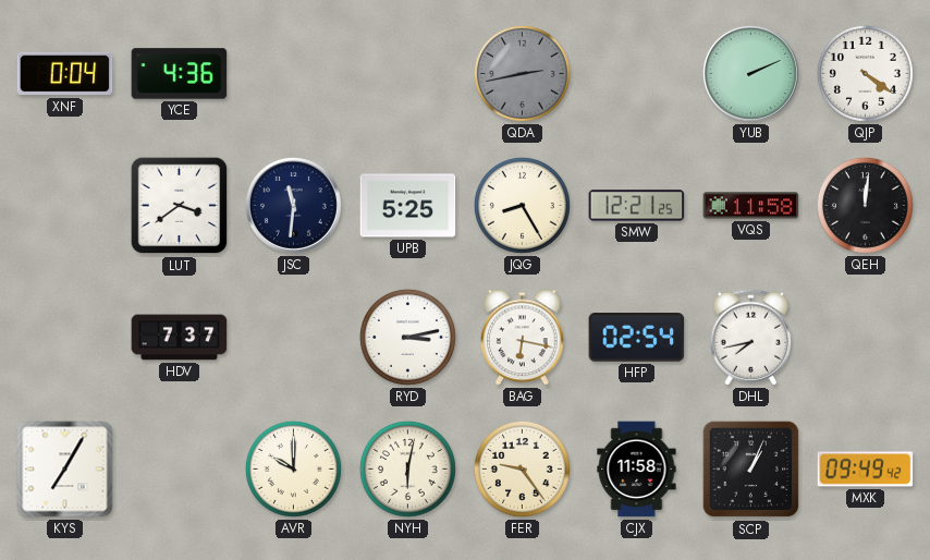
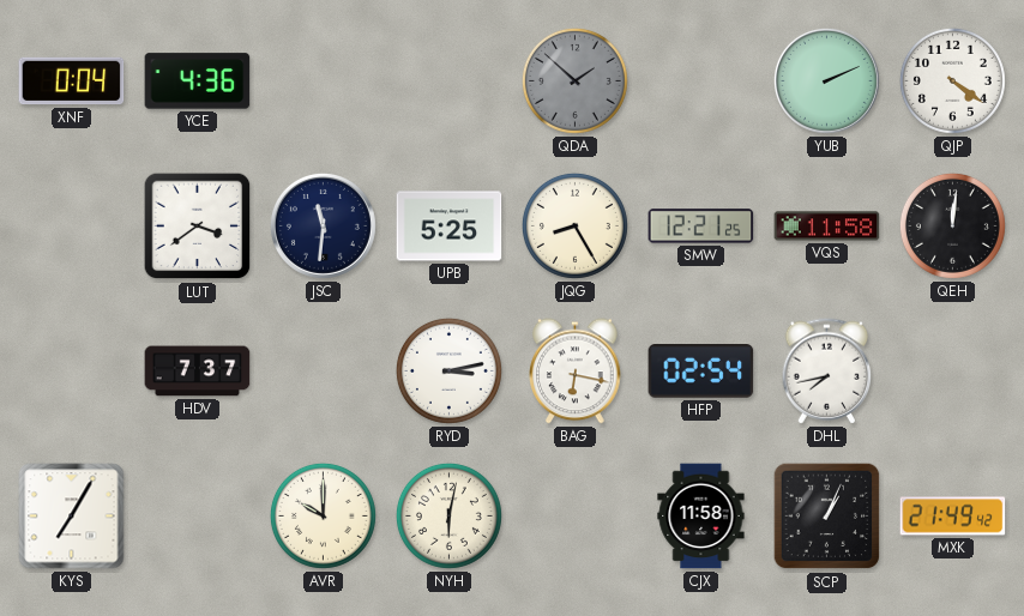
QDA: 2:43 -> 1:52 (574, 80)
FER: 9:24 -> none (522, 468)
MXK: 09:49 -> 21:49 (953, 517)
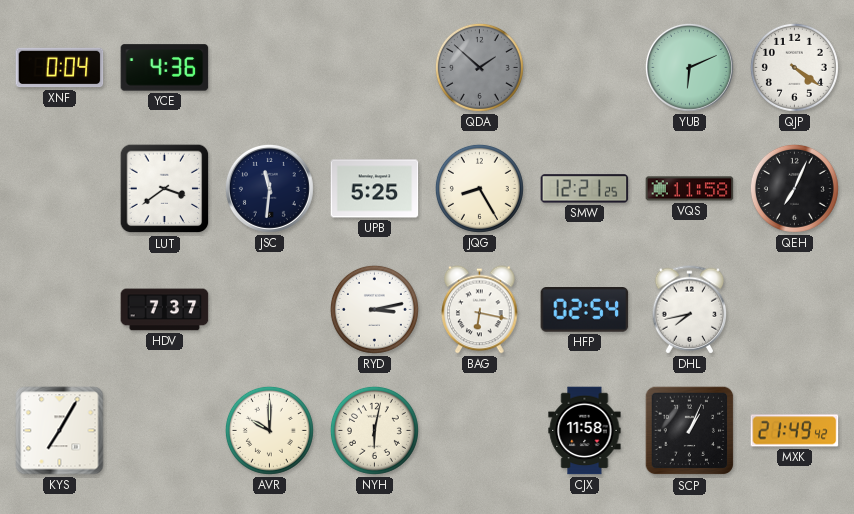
YUB: 2:11 -> 6:11 (689, 67)
QEH: 12:01 -> 7:04 (794, 188)
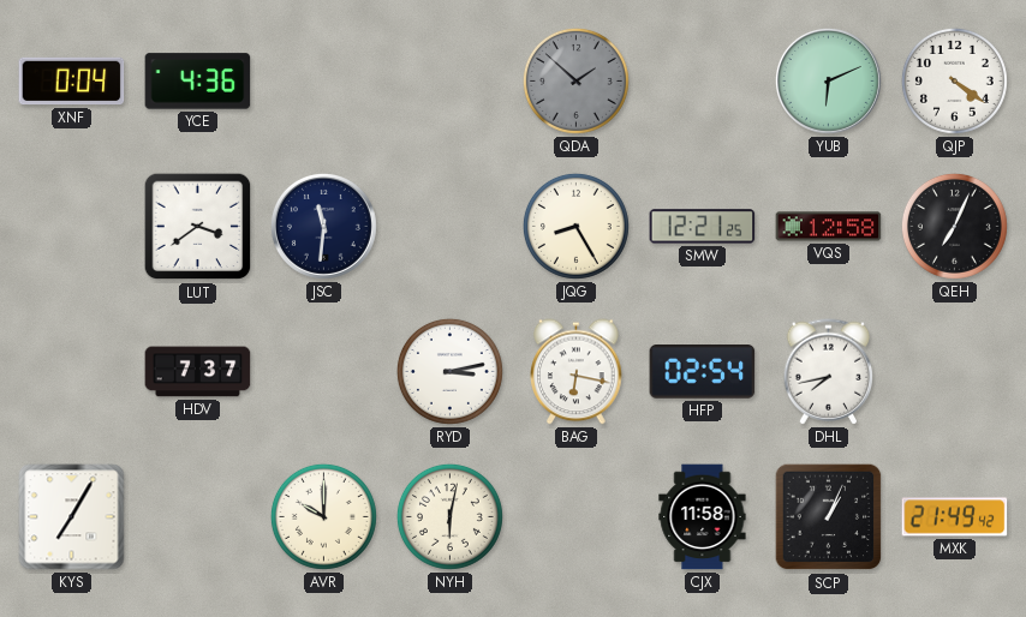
UPB: 5:25 -> none (375, 189)
VQS: 11:58 -> 12:58 (829, 227)
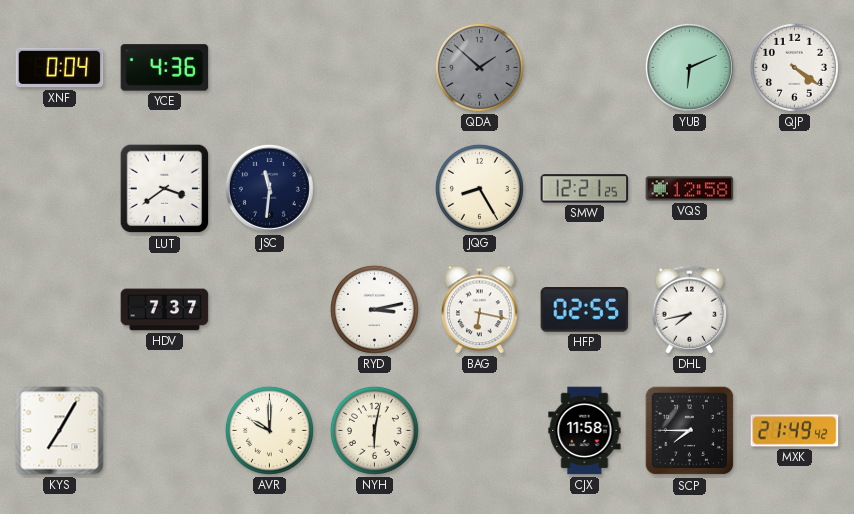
QEH: 7:04 -> none (954, 226)
HFP: 02:54 -> 02:55 (585, 310)
SCP: 1:04 -> 7:45 (690, 431)
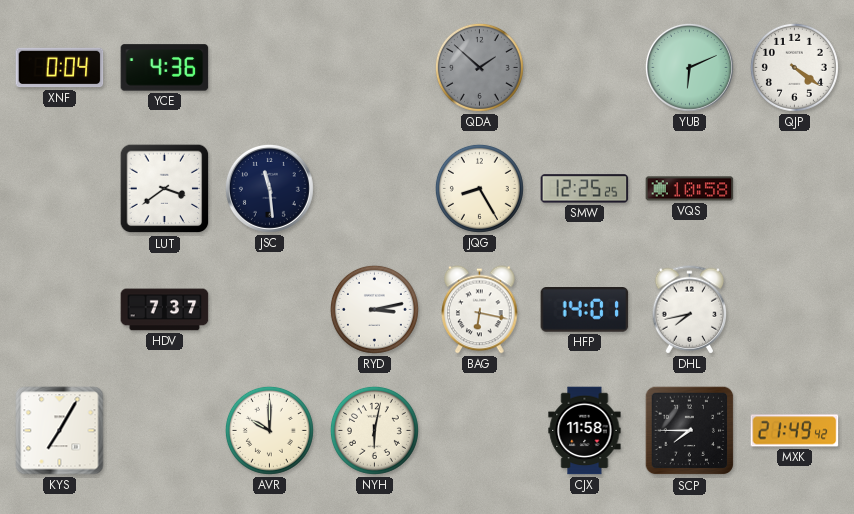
JSC: 11:31 -> 11:29 (269, 188)
SMW: 12:21 -> 12:25 (585, 189)
VQS: 12:58 -> 10:58 (690, 189)
HFP: 02:55 -> 14:01 (585, 310)
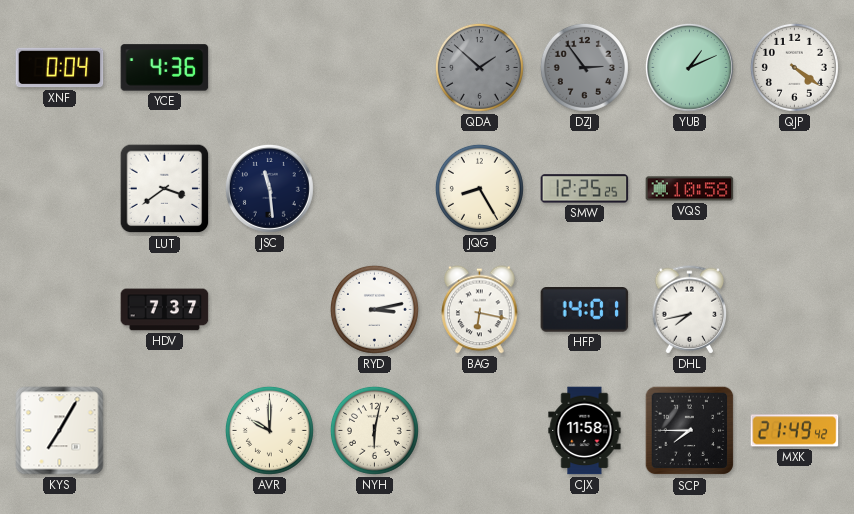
DZJ: none -> 2:54 (584, 67)
YUB: 6:11 -> 1:11 (689, 67)
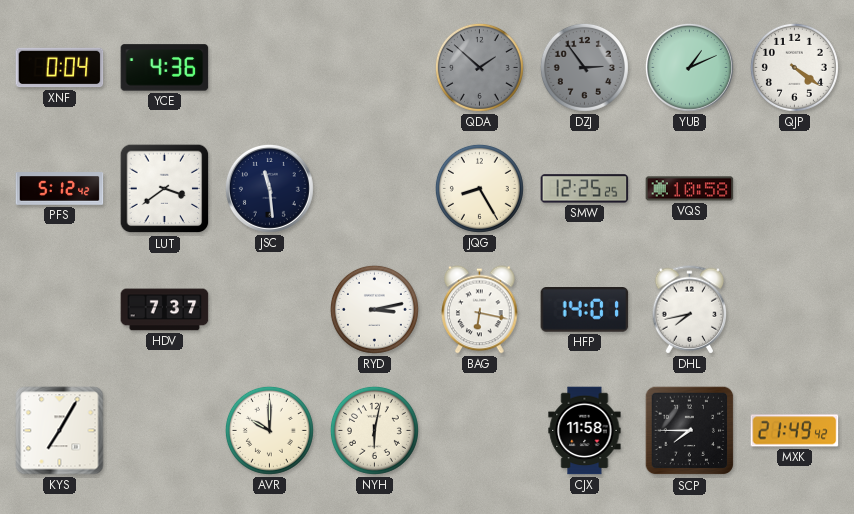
PFS: none -> 5:12 (60, 189)
